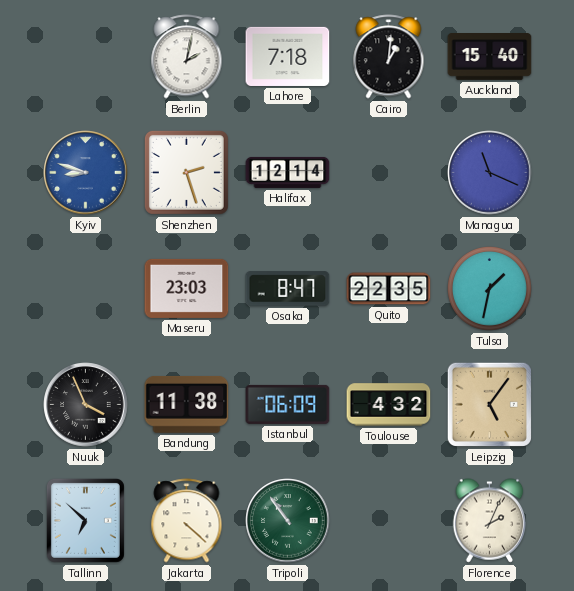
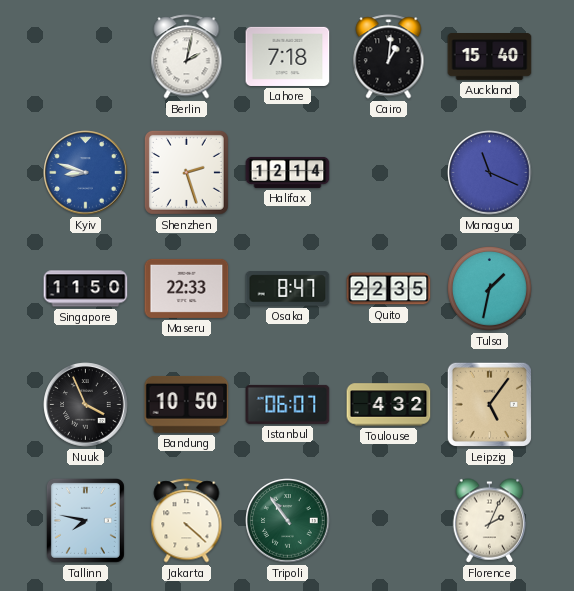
Singapore: none -> 11:50 (86, 289)
Maseru: 23:03 -> 22:33 (187, 288)
Bandung: 11:38 -> 10:50 (187, 404)
Istanbul: 06:09 -> 06:07 (288, 404)
Tallinn: 6:52 -> 7:47 (85, 520)
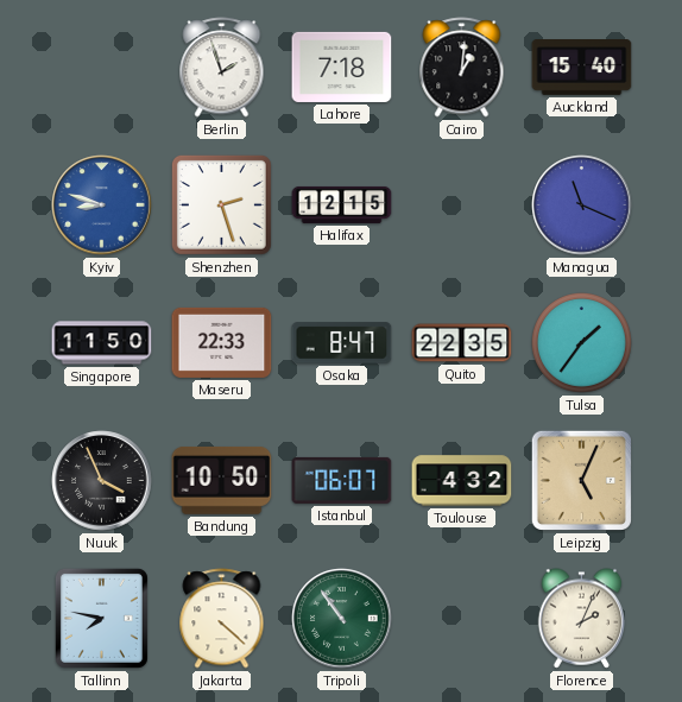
Berlin: 2:02 -> 1:57 (222, 68)
Halifax: 12:14 -> 12:15 (342, 204)
Tulsa: 1:32 -> 1:36 (582, 343)
Leipzig: 5:06 -> 5:04 (581, 480)
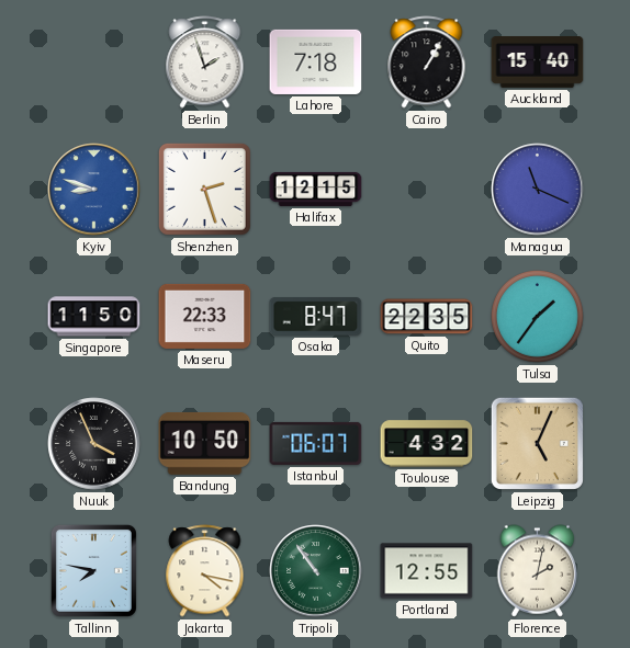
Cairo: 1:01 -> 1:05 (427, 62)
Jakarta: 4:22 -> 4:17 (205, 571)
Portland: none -> 12:55 (427, 571)
Florence: 2:04 -> 2:02 (538, 571)
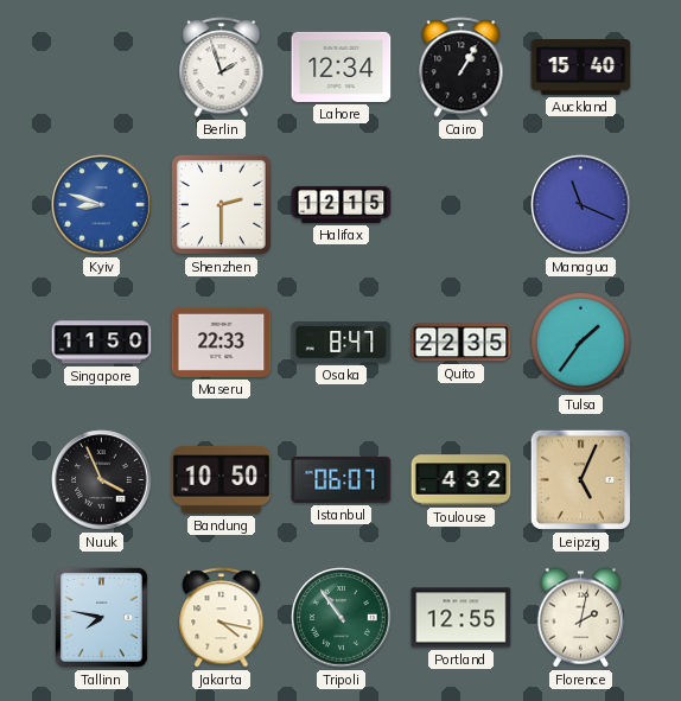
Lahore: 7:18 -> 12:34 (342, 66)
Shenzhen: 2:27 -> 2:30 (221, 204)
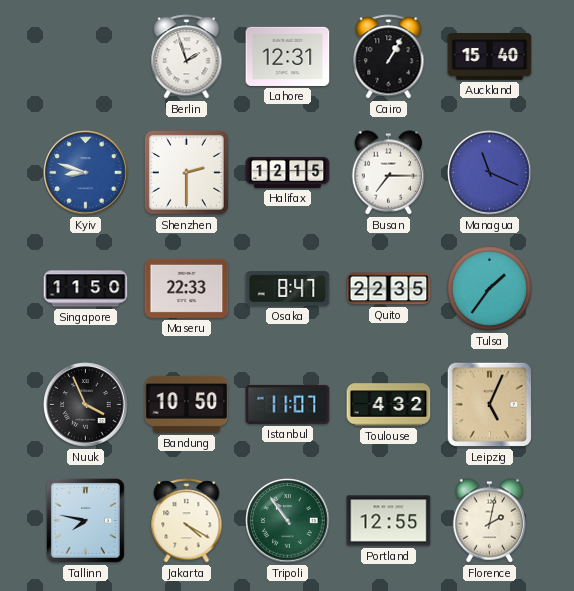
Lahore: 12:34 -> 12:31 (288, 56)
Busan: none -> 7:15 (389, 173)
Istanbul: 06:07 -> 11:07 (288, 404)
Jakarta: 4:17 -> 4:20 (187, 521)
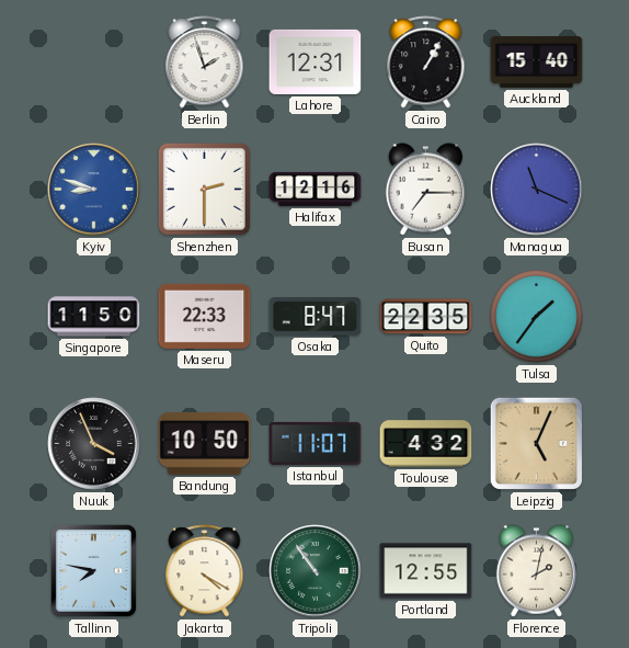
Halifax: 12:15 -> 12:16 (316, 189)
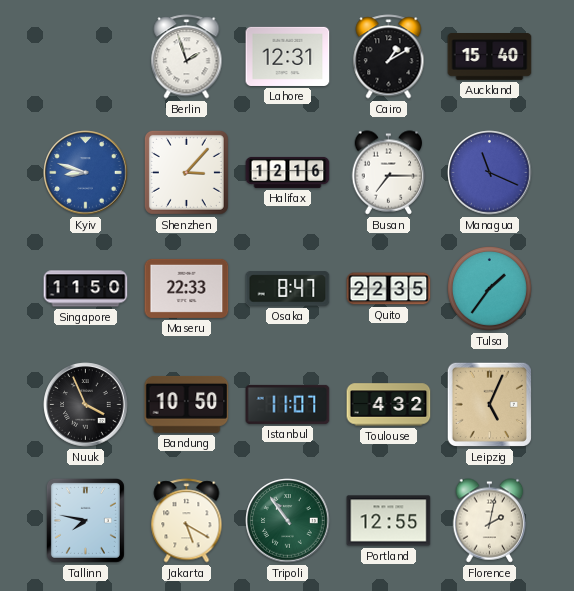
Cairo: 1:05 -> 1:10 (389, 57)
Shenzhen: 2:30 -> 3:07 (186, 172)
Jakarta: 4:20 -> 5:20 (187, 521)
